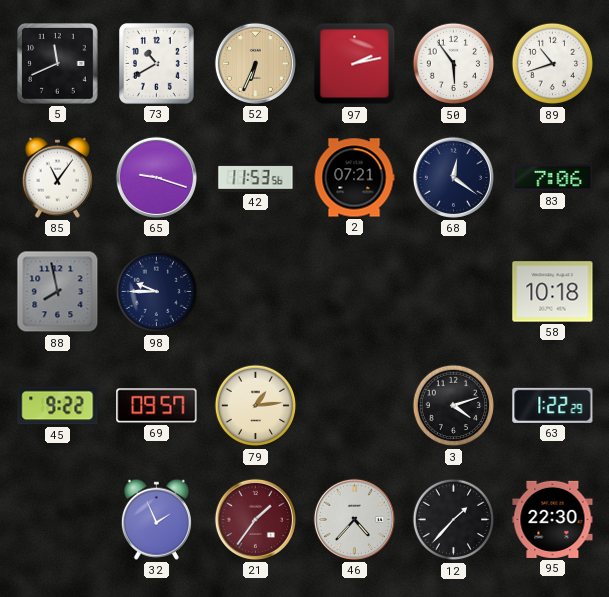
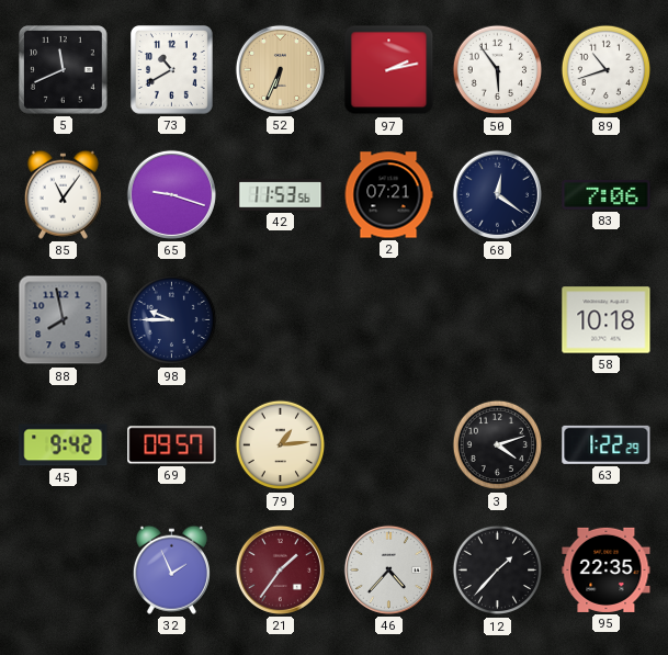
45: 9:22 -> 9:42 (64, 445)
95: 22:30 -> 22:35 (607, 569)
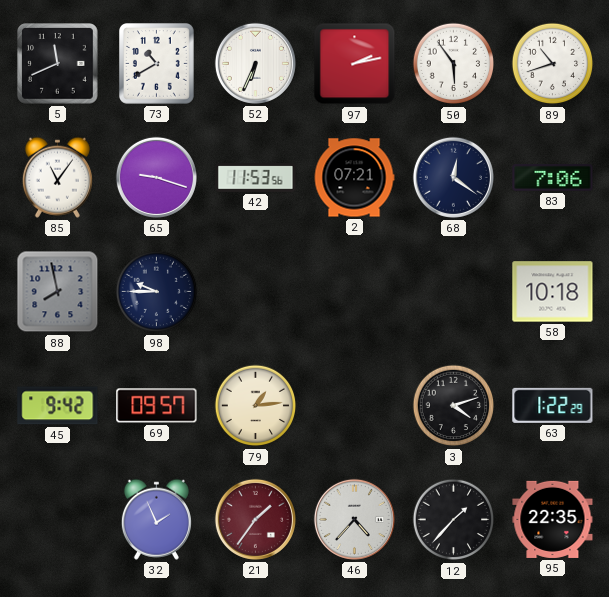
52 dial: champagne -> white (255, 63)
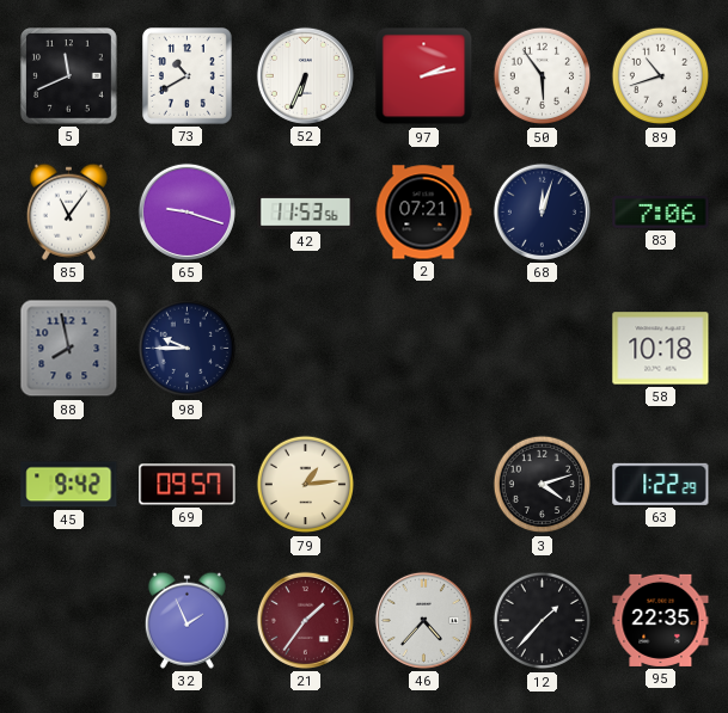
68: 12:21 -> 12:03 (542, 211)
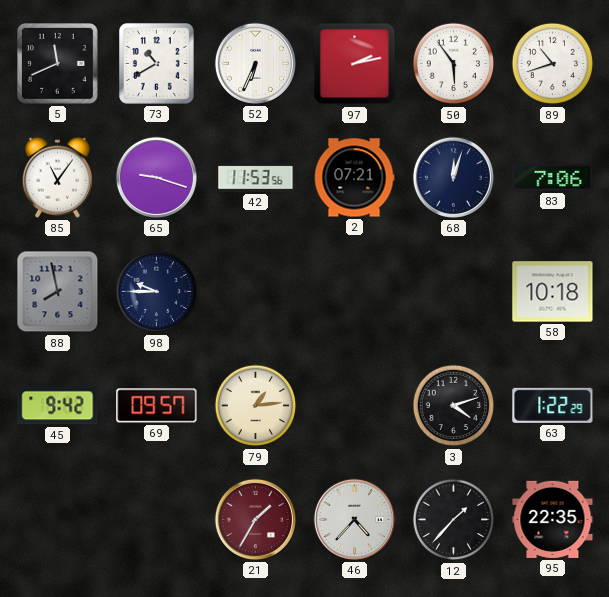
32: 1:56 -> none (186, 620)
21: 1:36 -> 1:35 (255, 519)
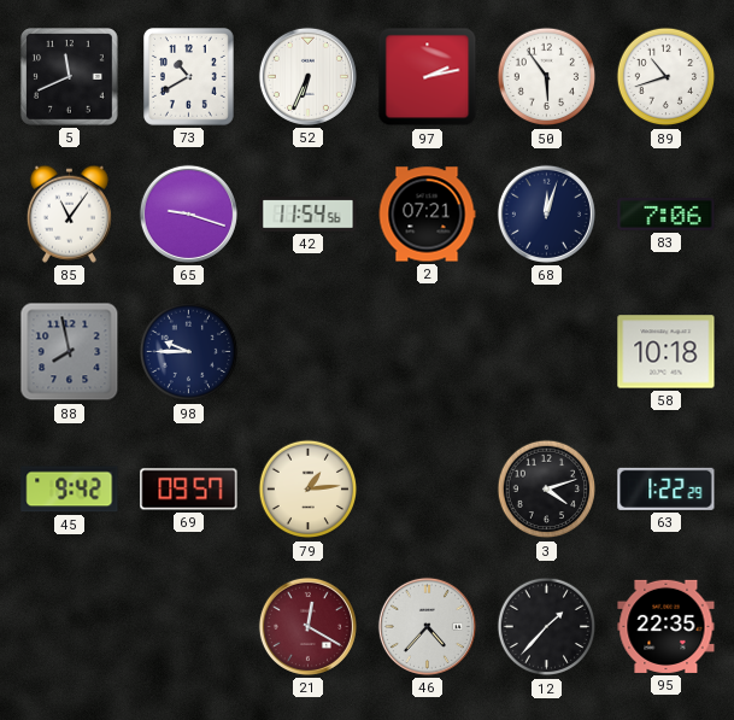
42: 11:53 -> 11:54 (309, 215)
21: 1:35 -> 12:20 (307, 626)
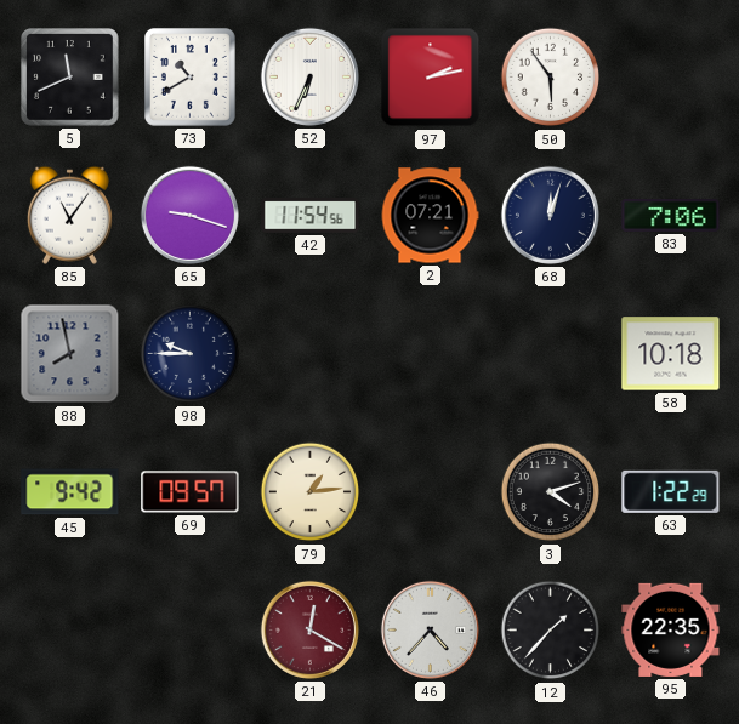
89: 10:42 -> none (667, 77)
